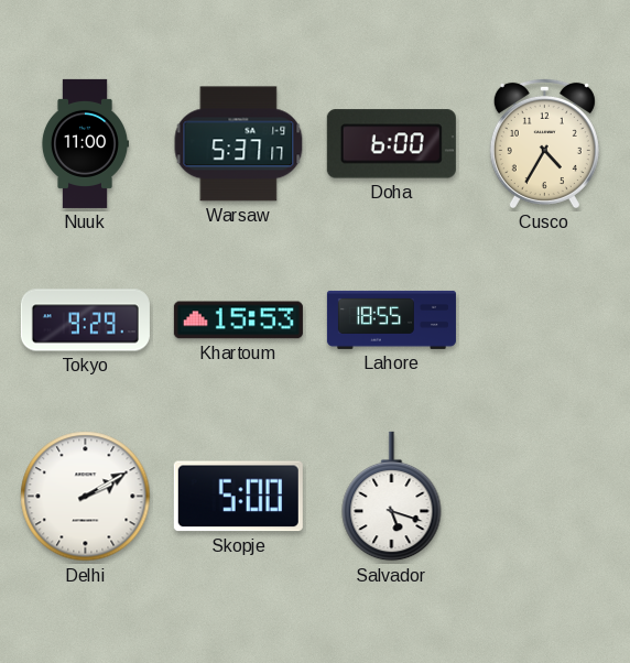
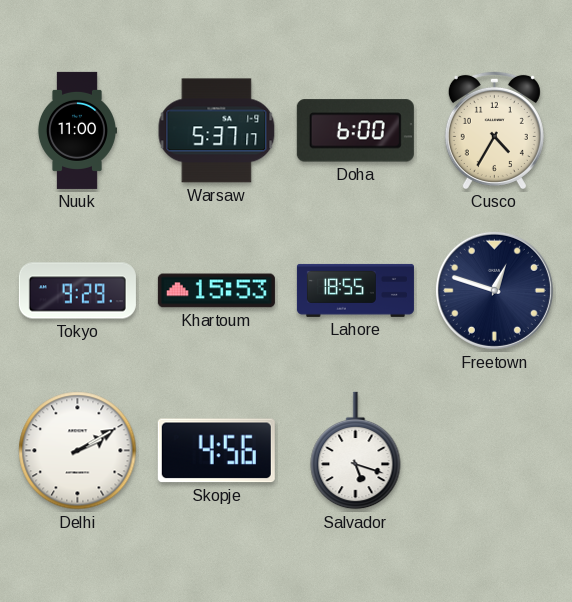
Freetown: none -> 12:48 (494, 290)
Skopje: 5:00 -> 4:56 (216, 451)
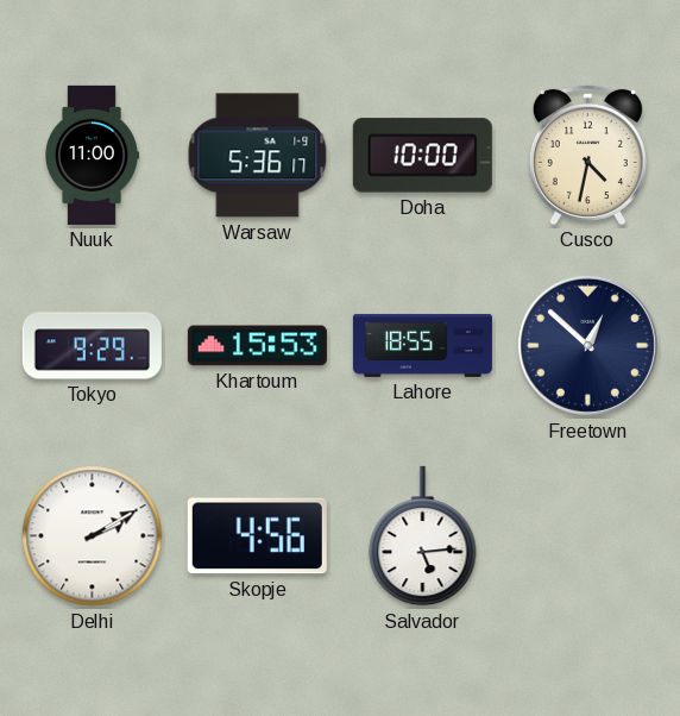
Warsaw: 5:37 -> 5:36 (258, 156)
Doha: 6:00 -> 10:00 (422, 156)
Cusco: 4:35 -> 4:32 (587, 155)
Freetown: 12:48 -> 12:52 (587, 345)
Salvador: 5:18 -> 5:14 (423, 536)
